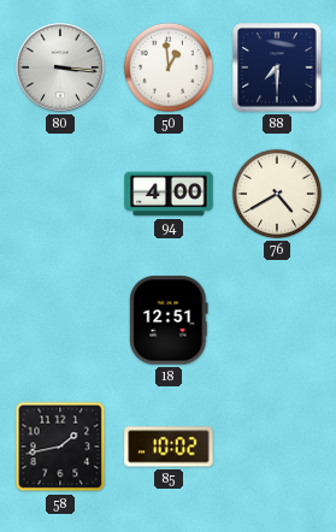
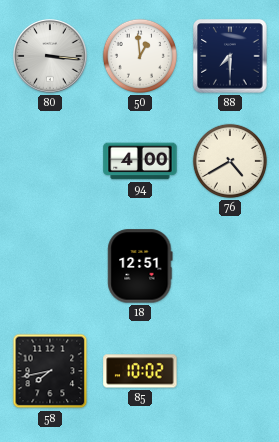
58: 1:43 -> 7:43 (50, 371)
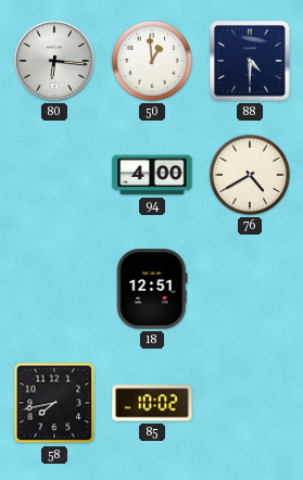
80: 3:16 -> 6:16 (54, 61)
88: 7:30 -> 4:30 (250, 61)
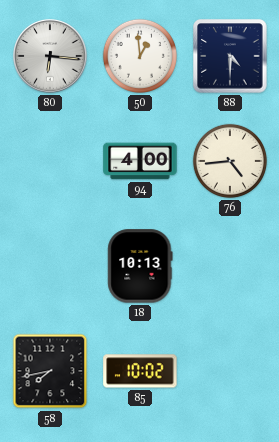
76: 4:40 -> 4:44 (230, 161)
18: 12:51 -> 10:13 (140, 266)
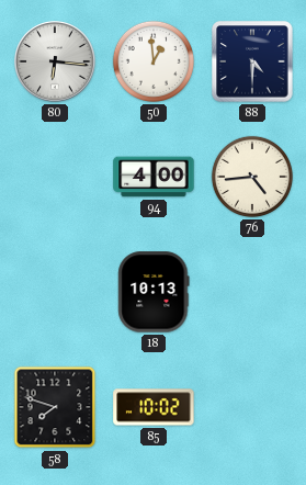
58: 7:43 -> 7:48 (55, 407)
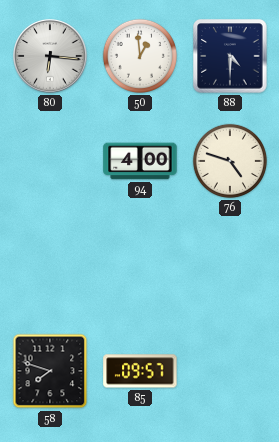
76: 4:44 -> 4:48 (230, 161)
18: 10:13 -> none (154, 292)
85: 10:02 -> 09:57 (140, 371)
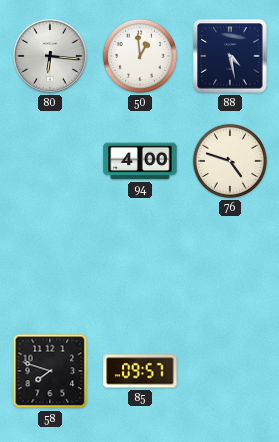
88: 4:30 -> 4:28 (230, 56)
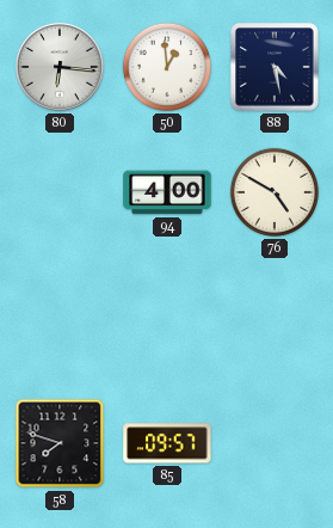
76: 4:48 -> 4:50 (275, 192)
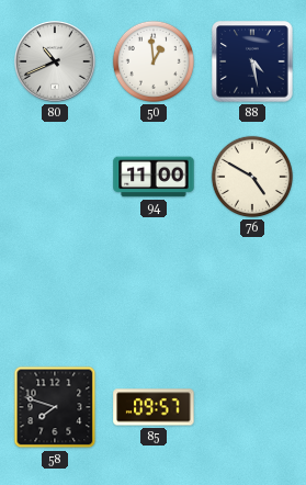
80: 6:16 -> 10:41 (55, 61)
94: 4:00 -> 11:00 (154, 177)
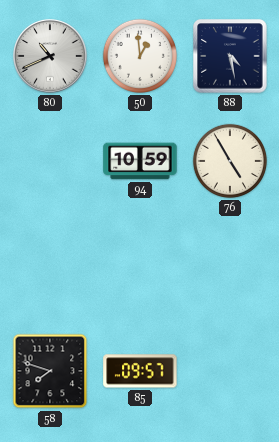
94: 11:00 -> 10:59 (140, 161)
76: 4:50 -> 4:55 (230, 161)
